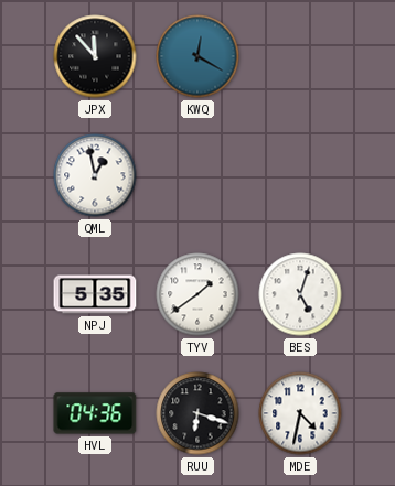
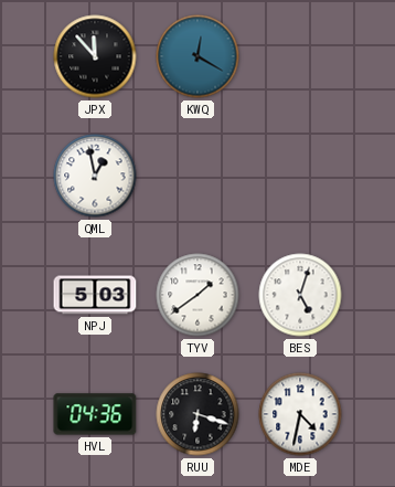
NPJ: 5:35 -> 5:03 (95, 295)
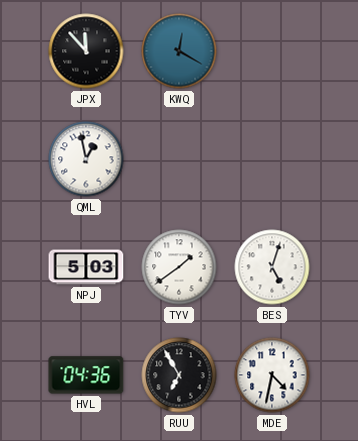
RUU: 6:18 -> 6:55 (179, 375)
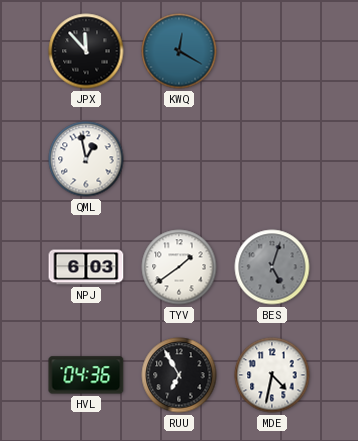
NPJ: 5:03 -> 6:03 (86, 267)
BES dial: white -> grey (272, 267)
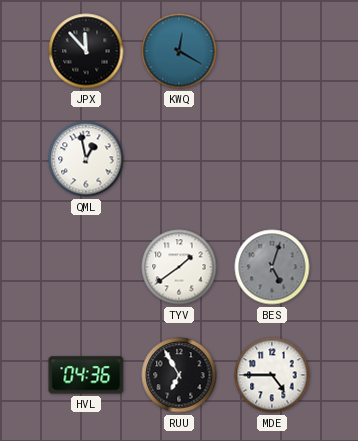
NPJ: 6:03 -> none (86, 267)
MDE: 4:32 -> 4:45 (272, 375)
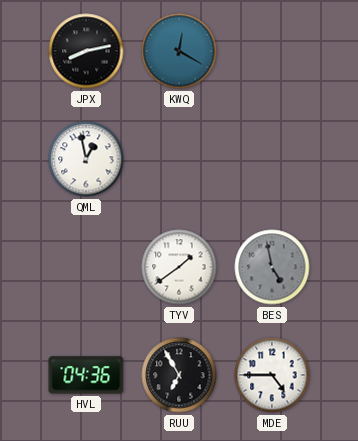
JPX: 11:53 -> 8:13 (86, 51)
BES: 5:03 -> 4:58 (272, 267)
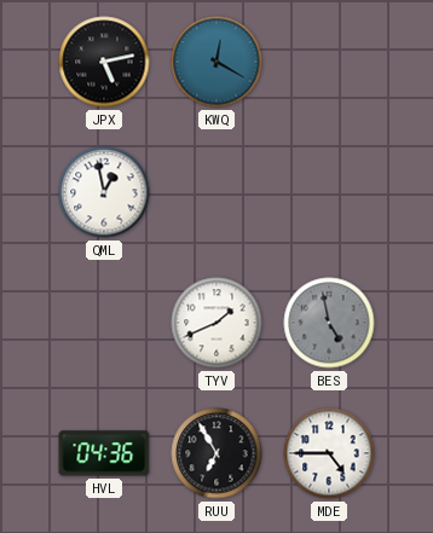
JPX: 8:13 -> 5:13 (104, 62)
TYV: 1:39 -> 1:41 (217, 323)
